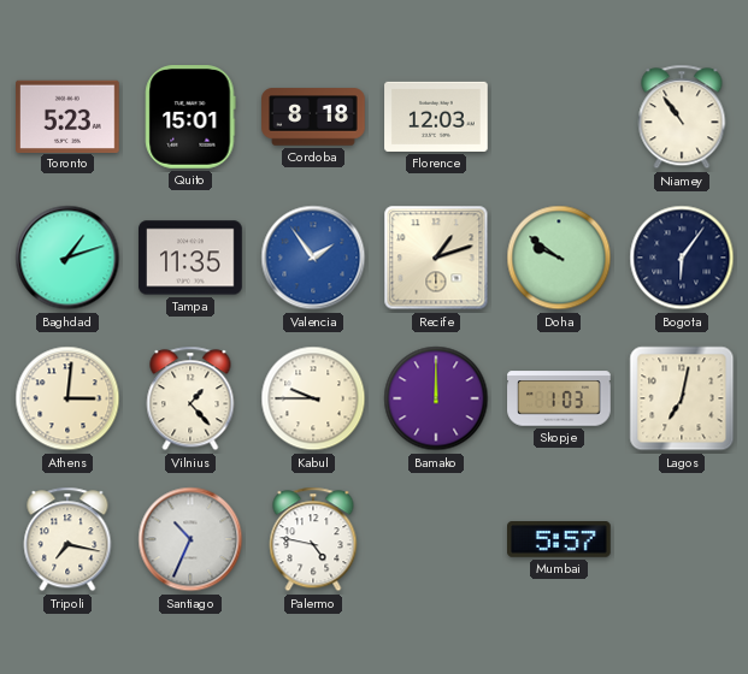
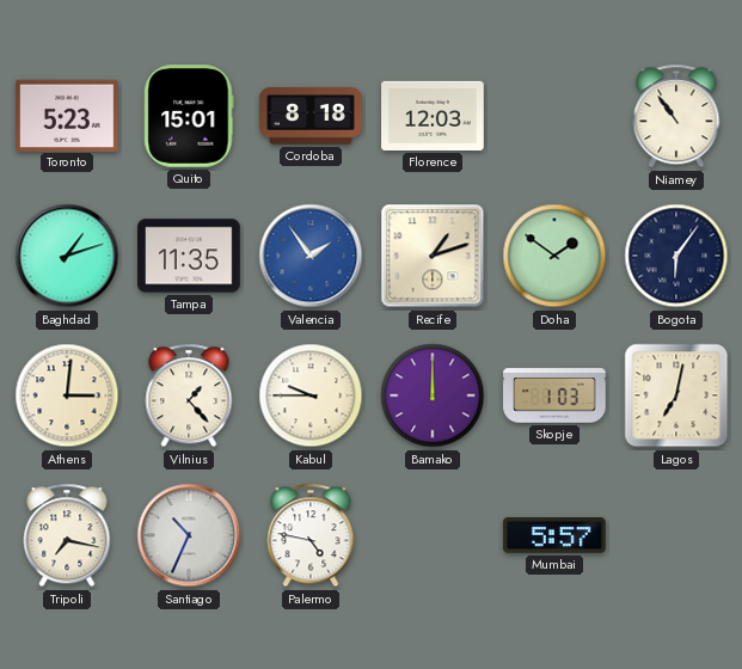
Doha: 9:51 -> 1:51 (554, 256)
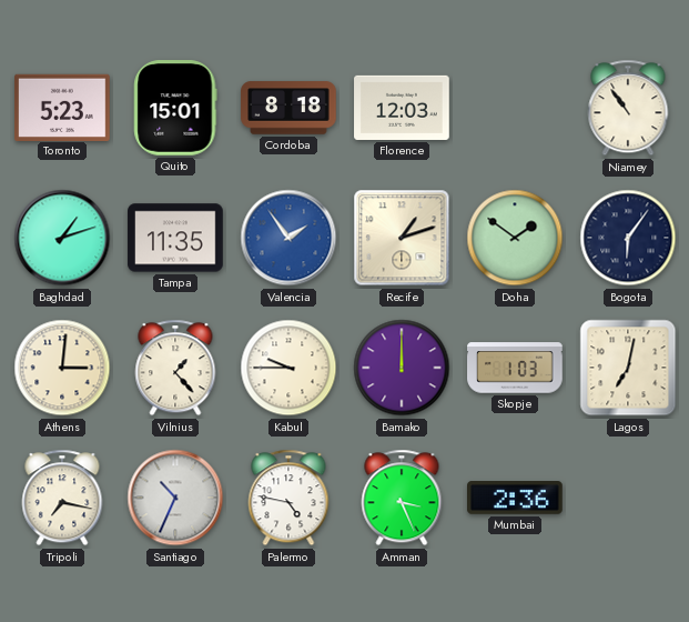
Amman: none -> 3:26 (402, 498)
Mumbai: 5:57 -> 2:36 (516, 498)
